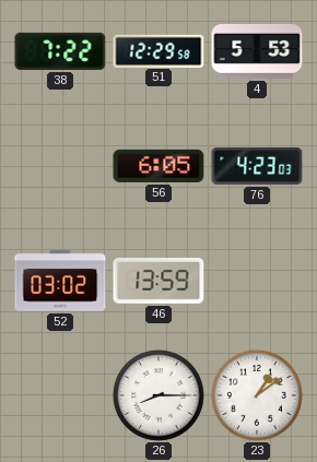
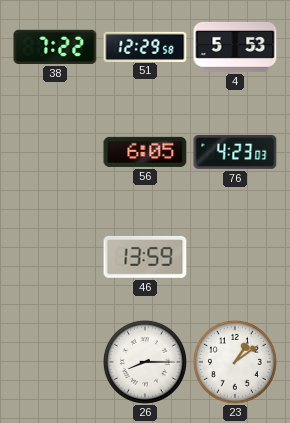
52: 03:02 -> none (60, 281)
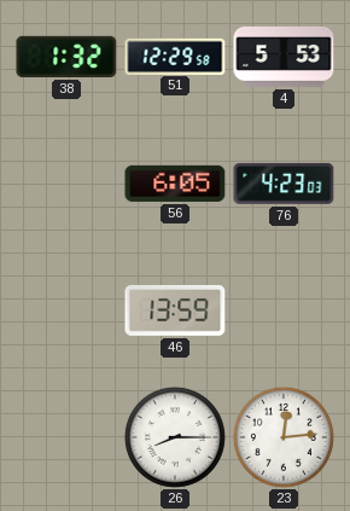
38: 7:22 -> 1:32 (66, 57)
23: 1:09 -> 12:14 (284, 437)
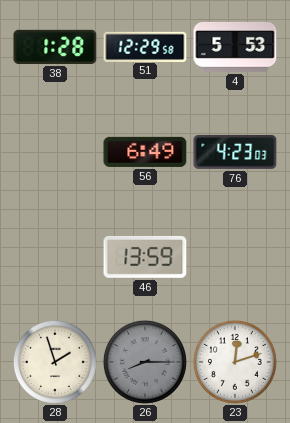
38: 1:32 -> 1:28 (55, 47)
56: 6:05 -> 6:49 (145, 152)
28: none -> 1:57 (55, 362)
26 dial: white -> grey (145, 362)
23: 12:14 -> 12:12 (235, 362)
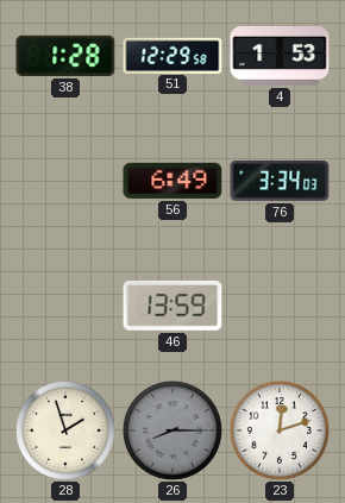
4: 5:53 -> 1:53 (280, 56)
76: 4:23 -> 3:34 (280, 182)
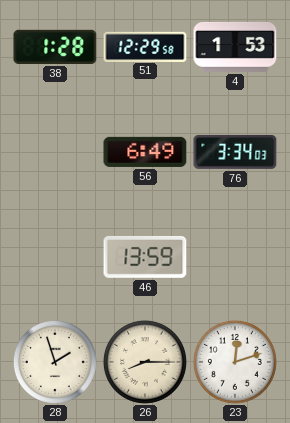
26 dial: grey -> cream (145, 362)
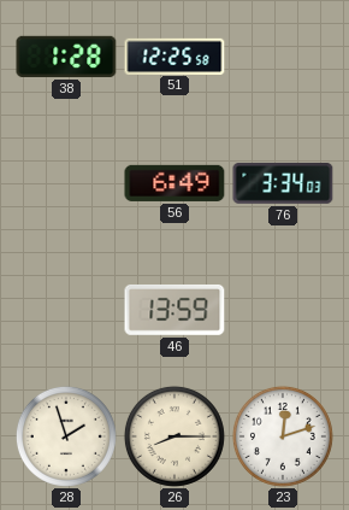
51: 12:29 -> 12:25 (174, 55)
4: 1:53 -> none (235, 47)
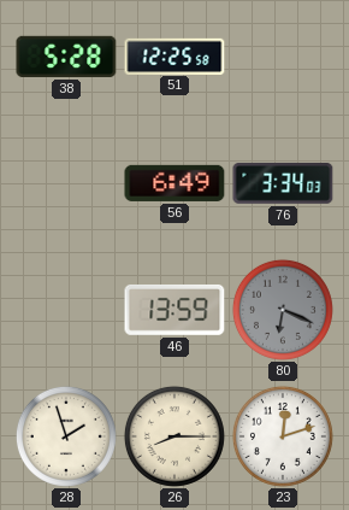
38: 1:28 -> 5:28 (66, 57)
80: none -> 6:19 (283, 310)
